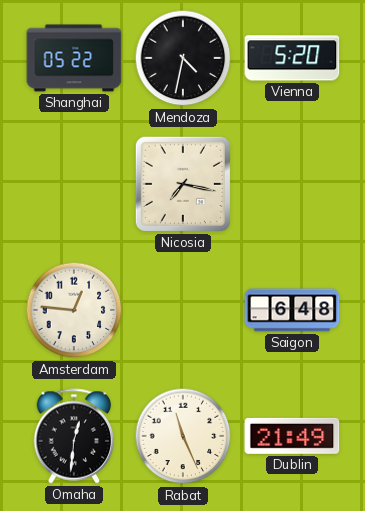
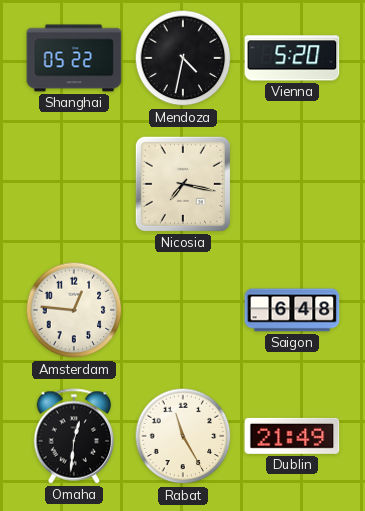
Rabat: 11:26 -> 11:25 (183, 436)
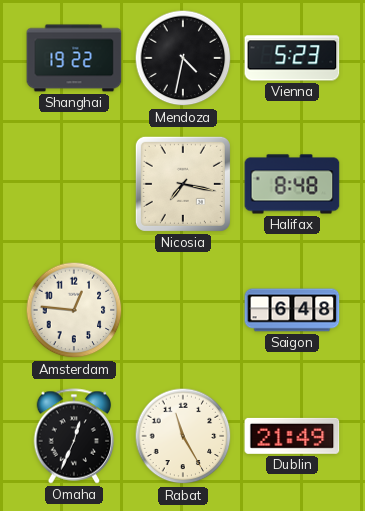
Shanghai: 05:22 -> 19:22 (74, 58)
Vienna: 5:20 -> 5:23 (292, 58)
Halifax: none -> 8:48 (292, 184)
Omaha: 12:31 -> 12:34 (74, 436)
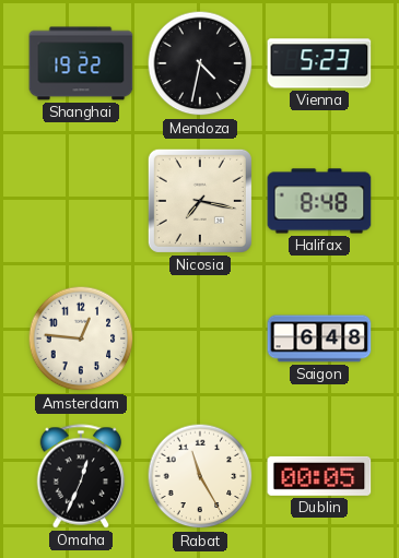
Dublin: 21:49 -> 00:05 (319, 476)
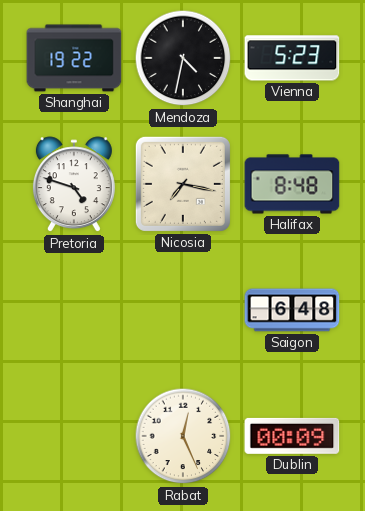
Pretoria: none -> 4:48 (74, 185)
Amsterdam: 12:46 -> none (81, 339)
Omaha: 12:34 -> none (81, 476)
Rabat: 11:25 -> 12:26 (183, 436)
Dublin: 00:05 -> 00:09 (292, 436)
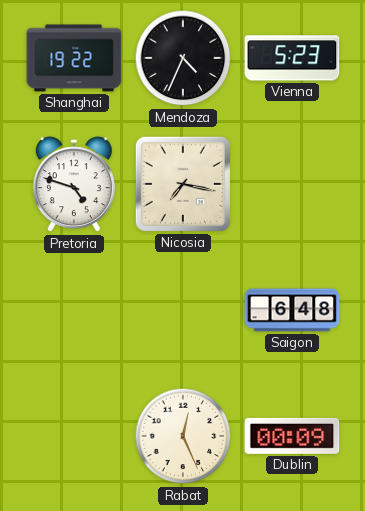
Mendoza: 4:32 -> 4:34 (183, 58)
Halifax: 8:48 -> none (292, 184)
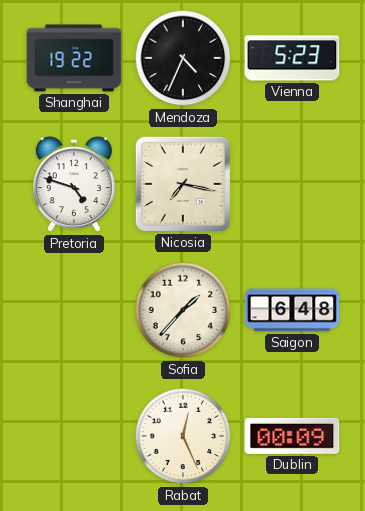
Sofia: none -> 1:37 (183, 310)
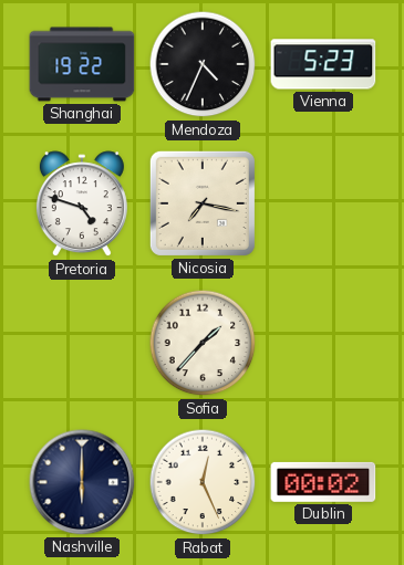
Saigon: 6:48 -> none (292, 310)
Nashville: none -> 6:00 (82, 482)
Dublin: 00:09 -> 00:02 (323, 482)
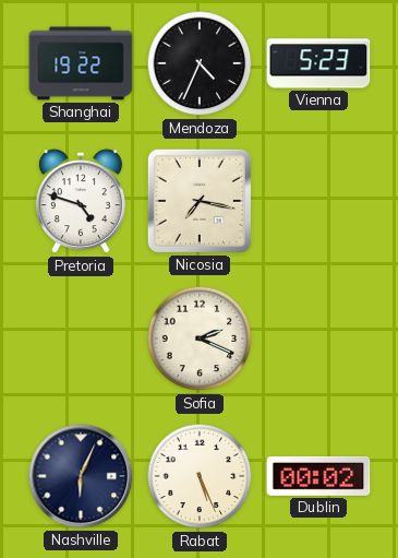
Sofia: 1:37 -> 2:19 (200, 339)
Nashville: 6:00 -> 6:04 (81, 476)
Rabat: 12:26 -> 5:26 (200, 476)
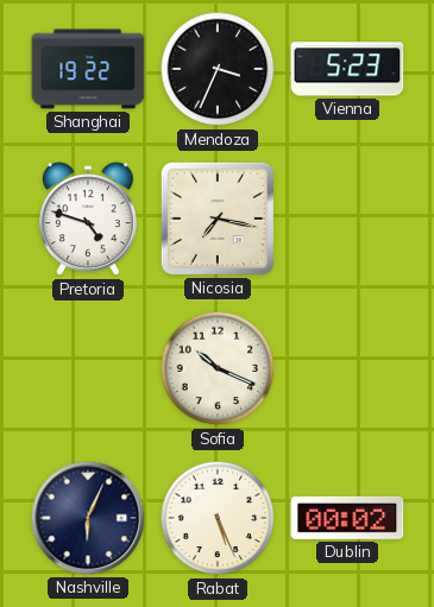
Mendoza: 4:34 -> 3:34 (218, 69)
Sofia: 2:19 -> 10:19 (218, 368)
